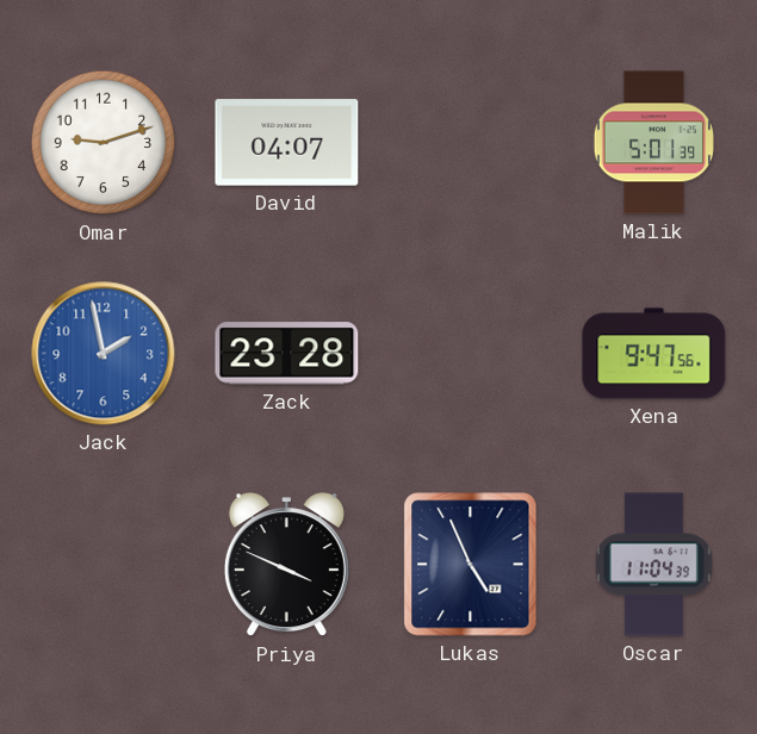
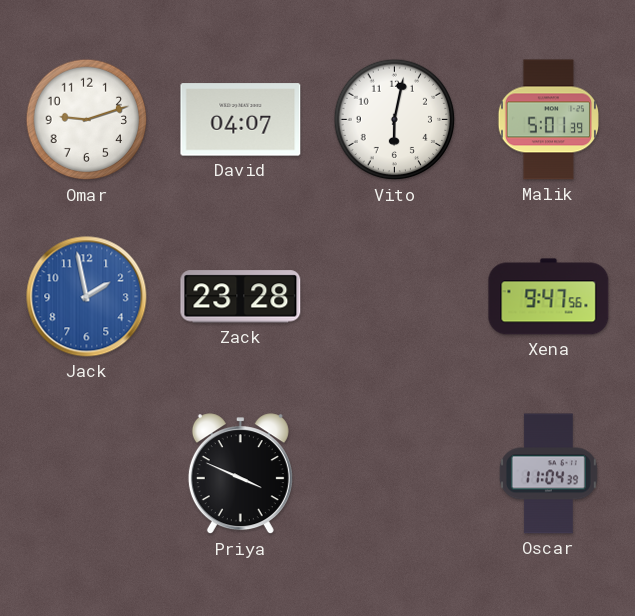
Vito: none -> 6:02 (395, 120)
Lukas: 4:56 -> none (471, 565)
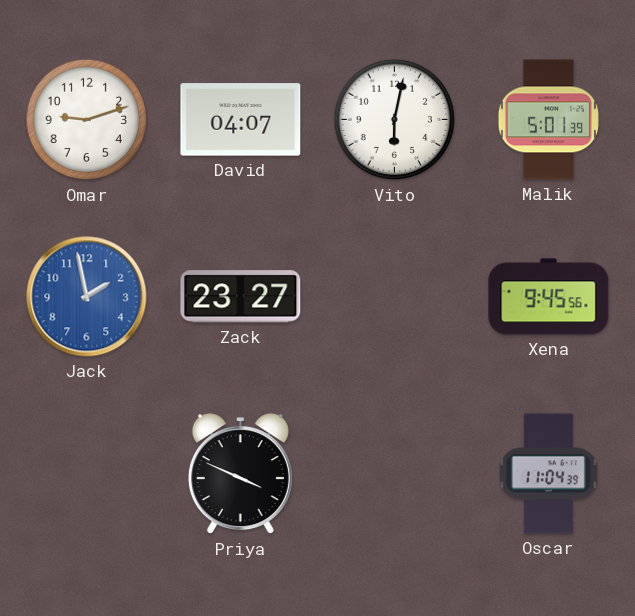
Zack: 23:28 -> 23:27 (241, 297)
Xena: 9:47 -> 9:45 (549, 297)
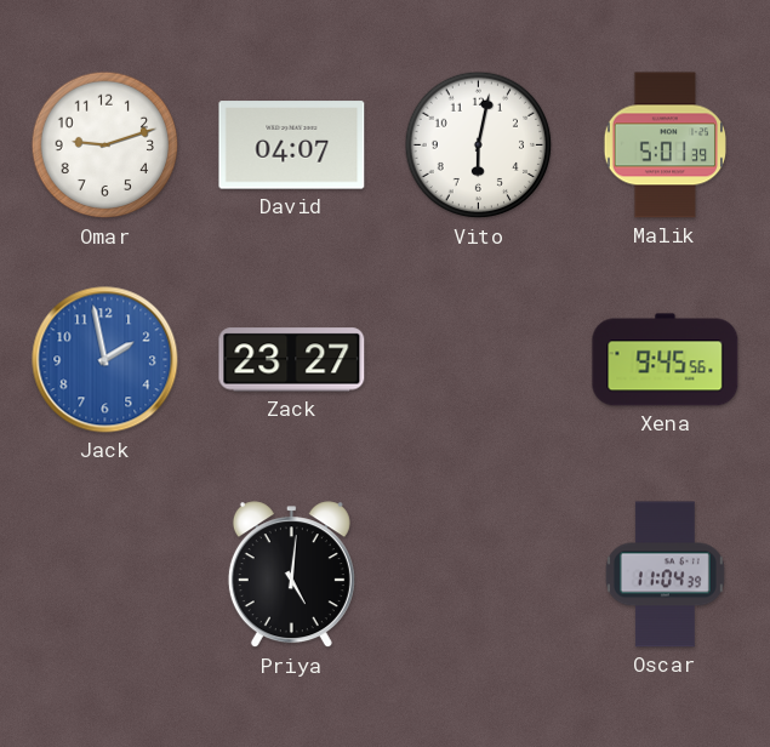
Priya: 3:49 -> 5:01 (291, 575)
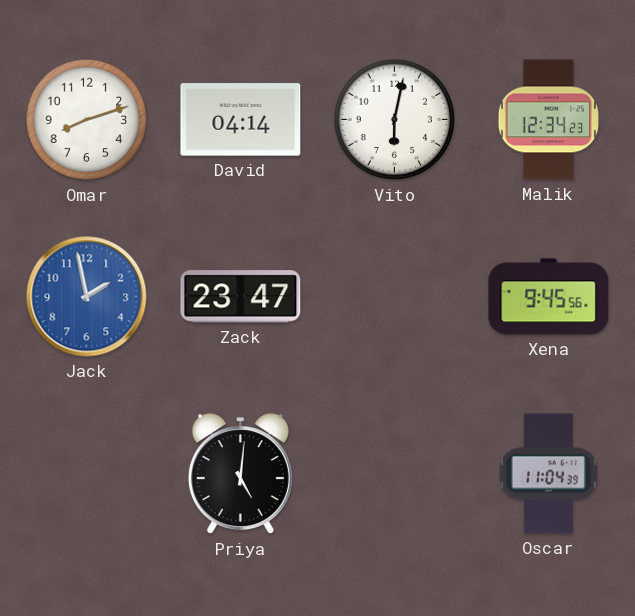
Omar: 9:12 -> 8:12 (87, 120)
David: 04:07 -> 04:14 (241, 120)
Malik: 5:01 -> 12:34 (548, 120)
Zack: 23:27 -> 23:47 (241, 297)
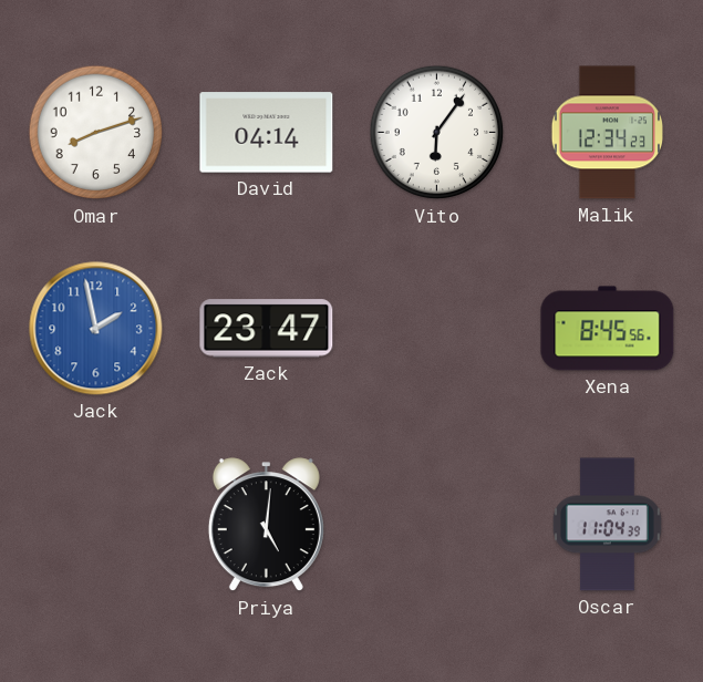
Vito: 6:02 -> 6:06 (437, 133)
Xena: 9:45 -> 8:45 (608, 329)
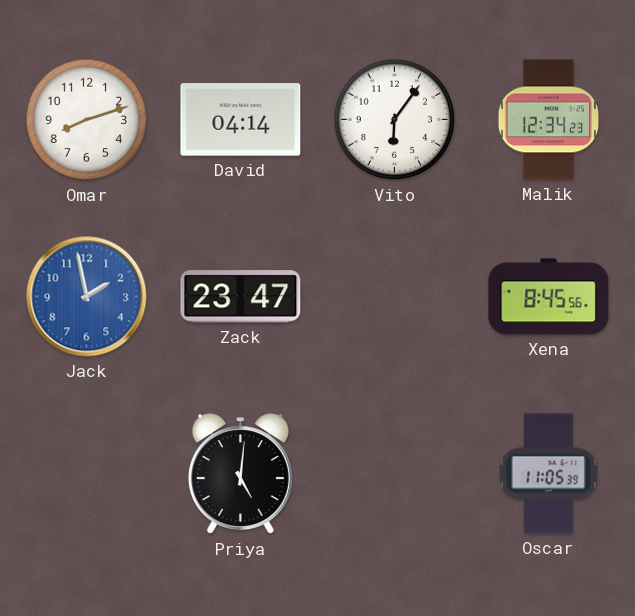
Oscar: 11:04 -> 11:05 (548, 474)
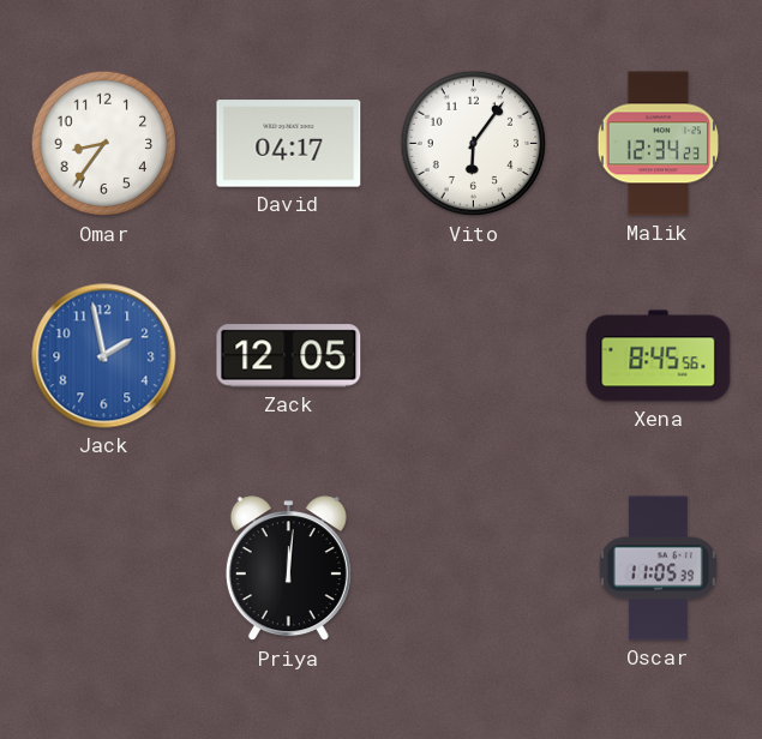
Omar: 8:12 -> 8:36 (104, 144)
David: 04:14 -> 04:17 (289, 144)
Zack: 23:47 -> 12:05 (289, 356)
Priya: 5:01 -> 12:01 (288, 569)
